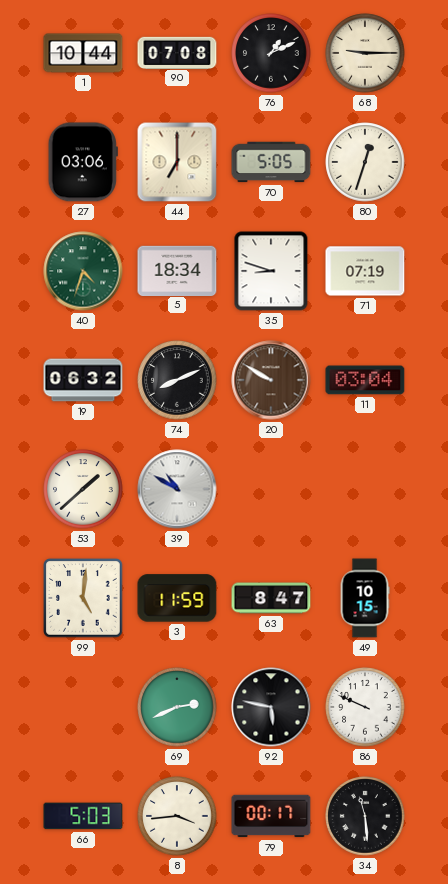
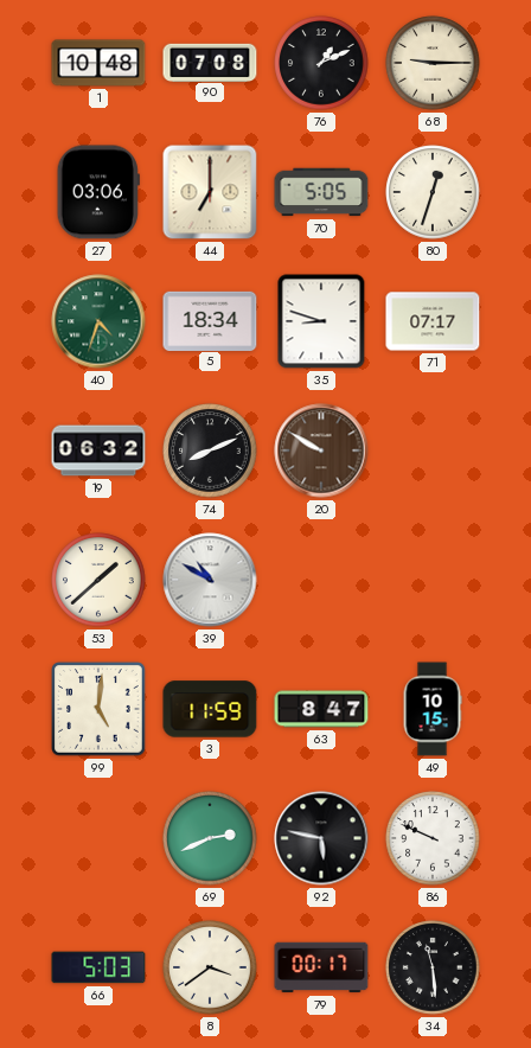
1: 10:44 -> 10:48 (98, 63)
71: 07:19 -> 07:17 (433, 321)
11: 03:04 -> none (365, 380)
8: 3:44 -> 3:39 (210, 967)
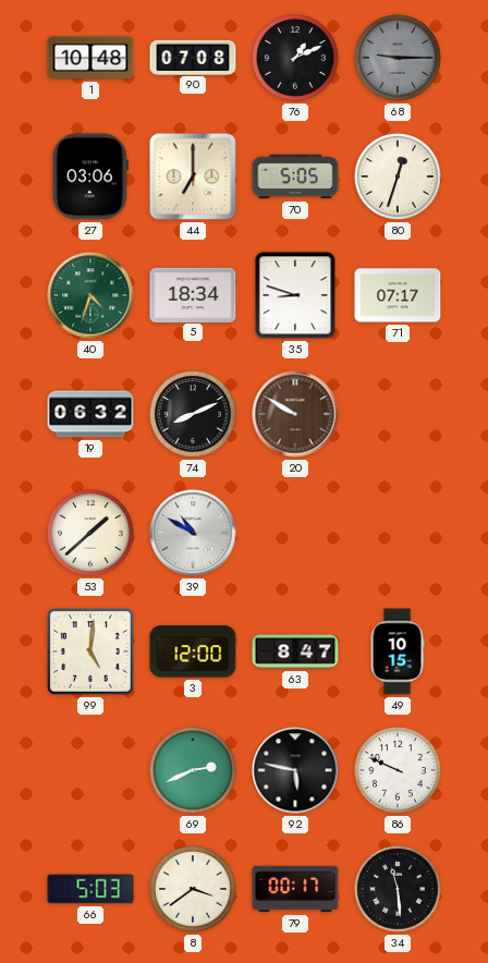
68 dial: cream -> grey (398, 58)
3: 11:59 -> 12:00 (193, 651)
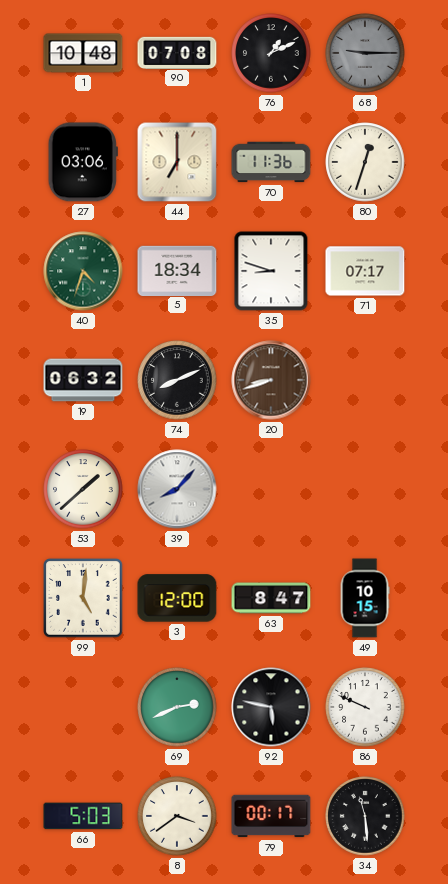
70: 5:05 -> 11:36 (271, 162)
20: 9:50 -> 8:42 (271, 380)
39: 10:50 -> 8:07 (177, 489)
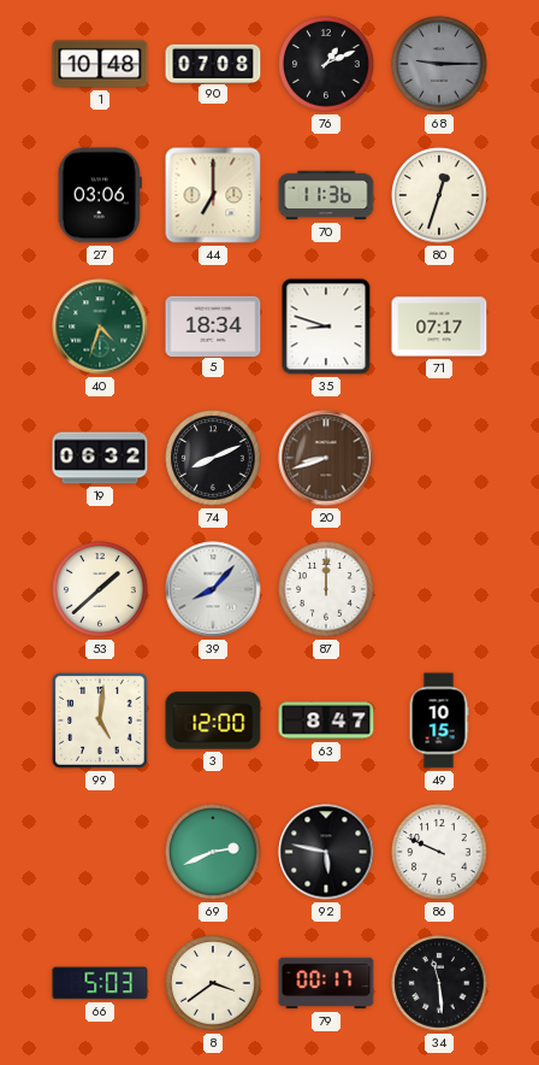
87: none -> 12:00 (326, 589)
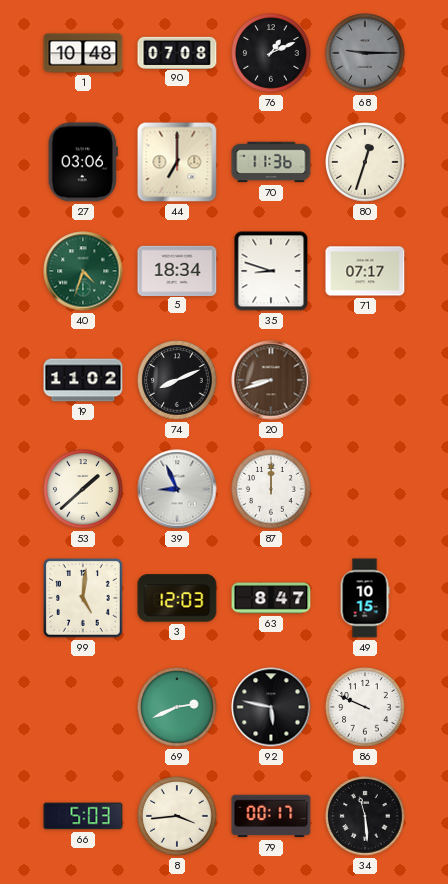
19: 06:32 -> 11:02 (83, 380)
39: 8:07 -> 8:56 (177, 489)
3: 12:00 -> 12:03 (177, 598)
8: 3:39 -> 3:44 (177, 816)
